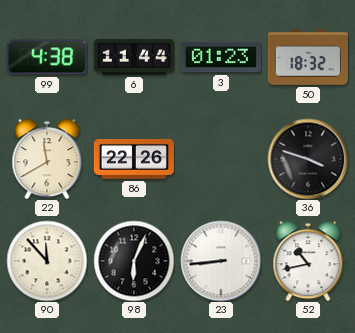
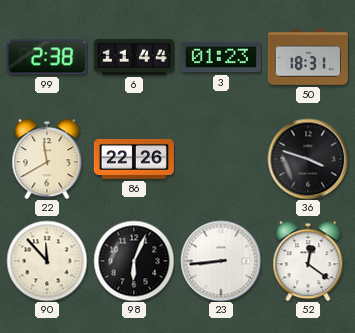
99: 4:38 -> 2:38 (47, 57)
50: 18:32 -> 18:31 (308, 57)
52: 10:43 -> 12:21 (308, 261)
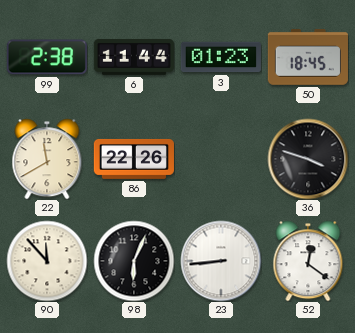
50: 18:31 -> 18:45 (308, 57)
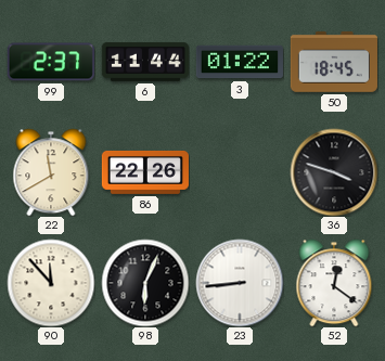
99: 2:38 -> 2:37 (51, 62)
3: 01:23 -> 01:22 (240, 62)
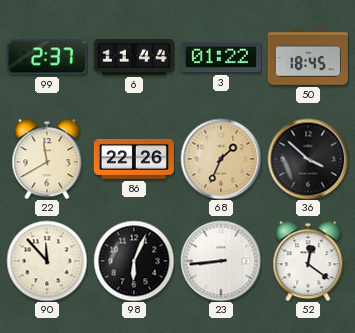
68: none -> 1:34 (221, 159)
36: 3:48 -> 3:52 (308, 159)
